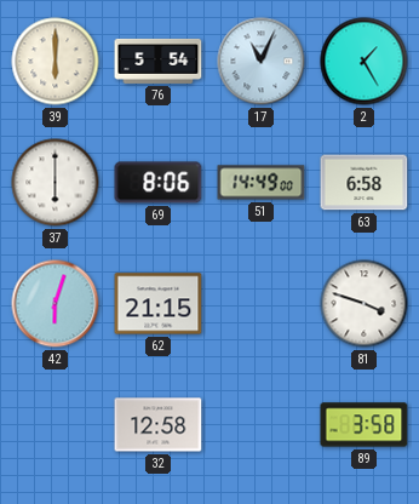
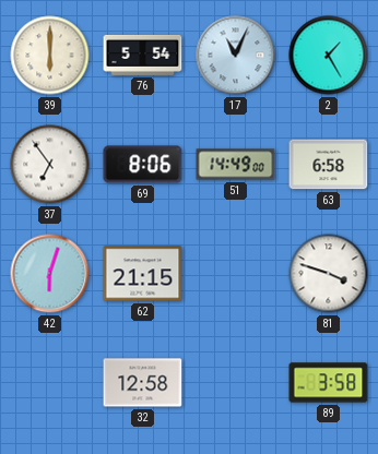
37: 6:00 -> 6:54 (50, 165)
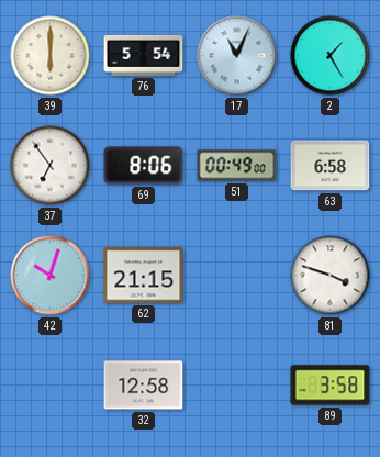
51: 14:49 -> 00:49 (237, 166)
42: 6:03 -> 10:03 (51, 276)
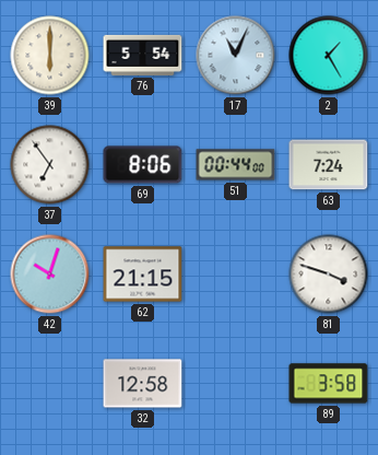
51: 00:49 -> 00:44 (236, 165)
63: 6:58 -> 7:24 (329, 165)
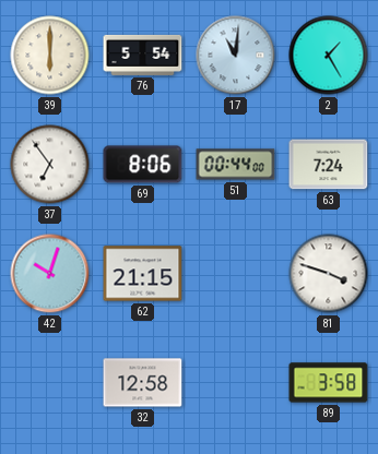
17: 11:04 -> 11:01 (236, 56)
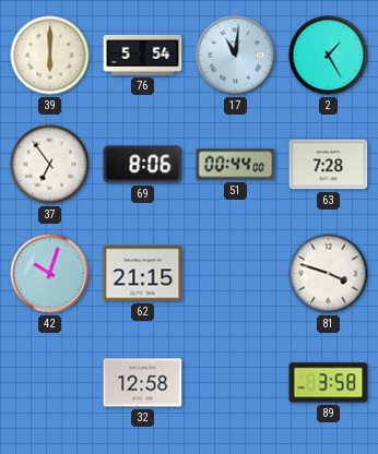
63: 7:24 -> 7:28 (329, 165)
